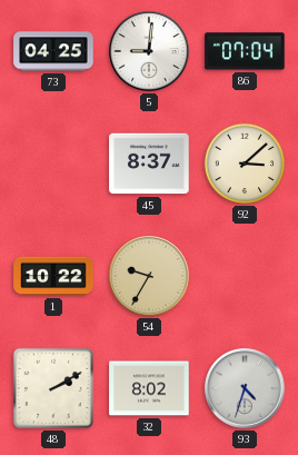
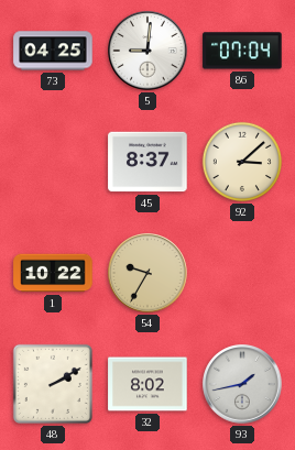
93: 4:33 -> 1:43 (242, 384)
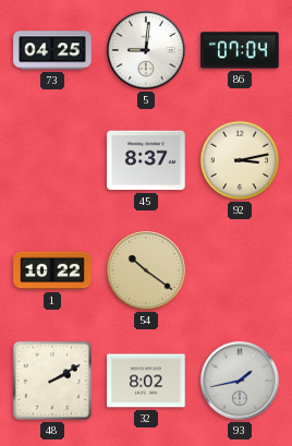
92: 3:08 -> 3:13 (239, 160)
54: 9:35 -> 10:21 (146, 270)
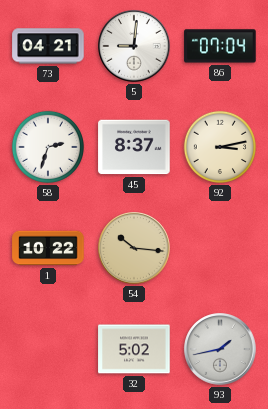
73: 04:25 -> 04:21 (48, 46)
58: none -> 2:33 (47, 147)
54: 10:21 -> 10:16 (134, 248)
48: 2:10 -> none (52, 381)
32: 8:02 -> 5:02 (134, 349)
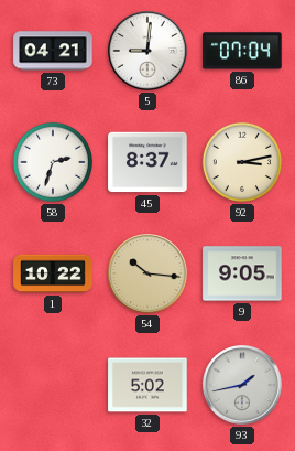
9: none -> 9:05 (242, 273)
